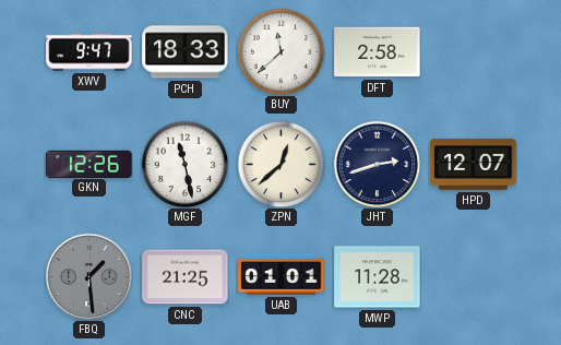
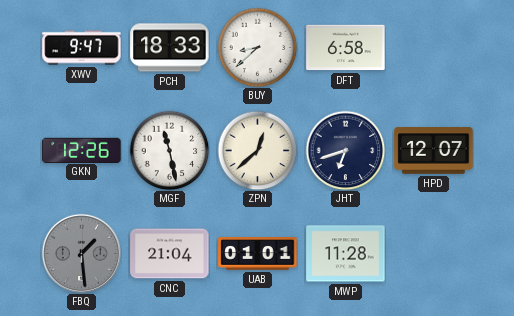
BUY: 11:38 -> 8:38 (257, 47)
DFT: 2:58 -> 6:58 (346, 48)
JHT: 2:42 -> 6:42 (345, 150)
CNC: 21:25 -> 21:04 (170, 254)
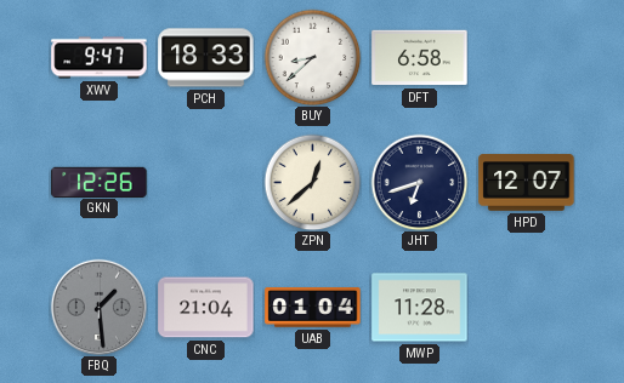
MGF: 11:28 -> none (169, 150)
UAB: 01:01 -> 01:04 (313, 308)
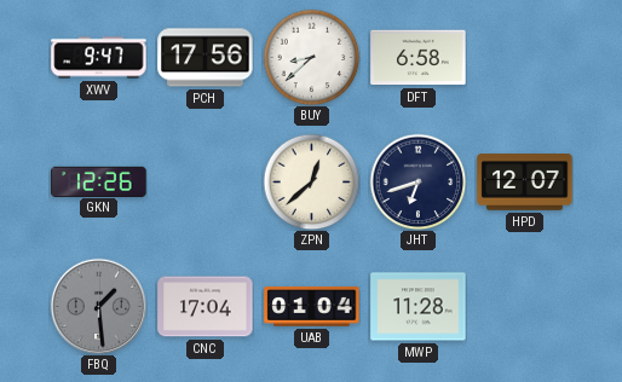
PCH: 18:33 -> 17:56 (206, 58)
CNC: 21:04 -> 17:04 (206, 307)
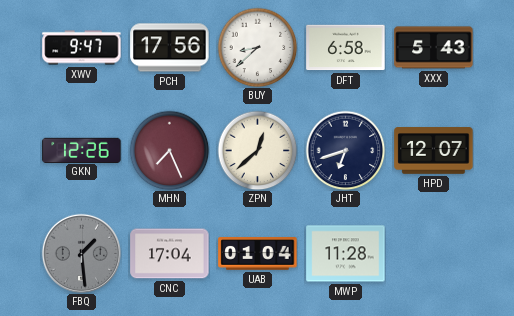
XXX: none -> 5:43 (434, 48)
MHN: none -> 7:26 (169, 150)
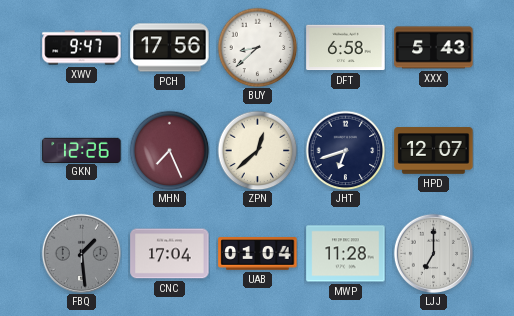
LJJ: none -> 7:00 (433, 253)
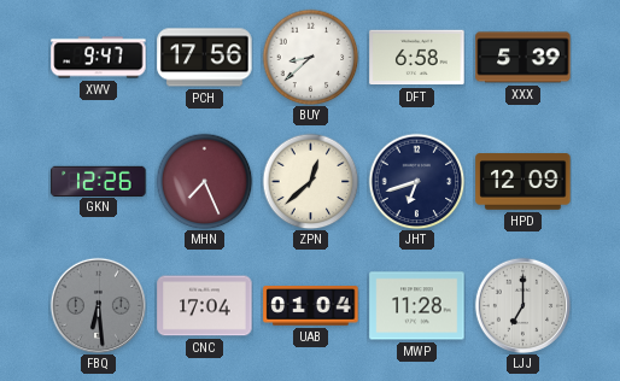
XXX: 5:43 -> 5:39 (524, 58)
HPD: 12:07 -> 12:09 (524, 182)
FBQ: 1:29 -> 6:29 (98, 305)
